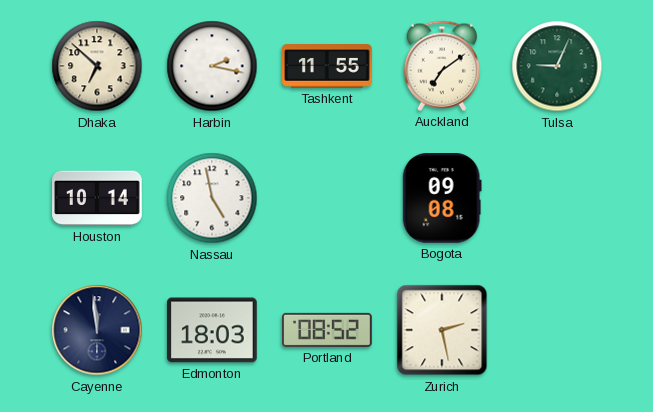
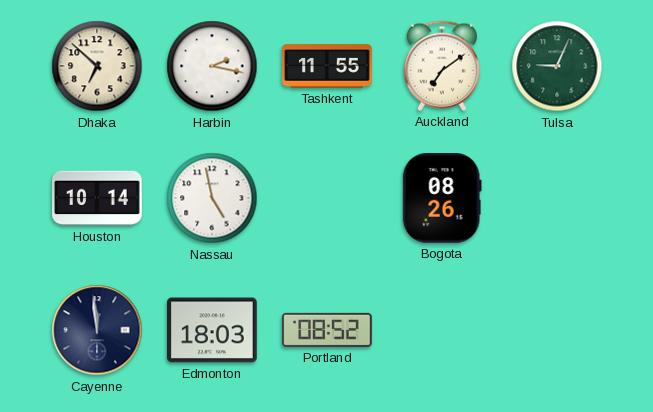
Bogota: 09:08 -> 08:26 (442, 199)
Zurich: 2:28 -> none (442, 330)
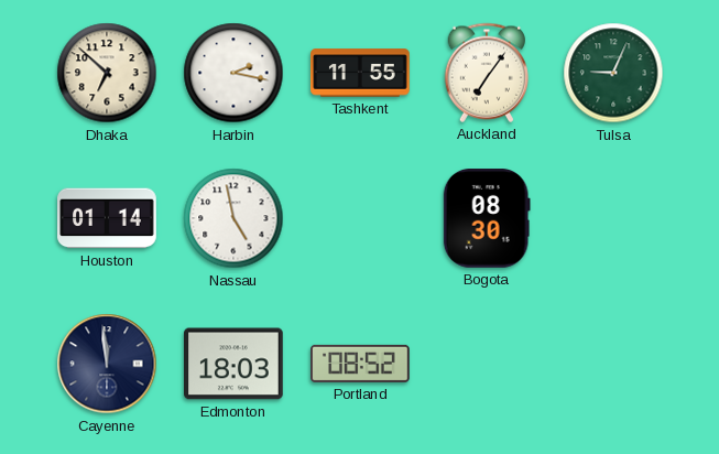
Auckland: 7:09 -> 7:06 (486, 73)
Houston: 10:14 -> 01:14 (107, 218)
Bogota: 08:26 -> 08:30 (487, 219)
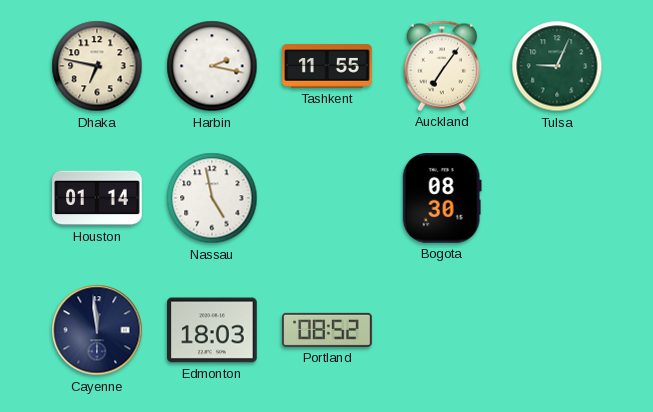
Dhaka: 6:52 -> 6:47 (97, 66)
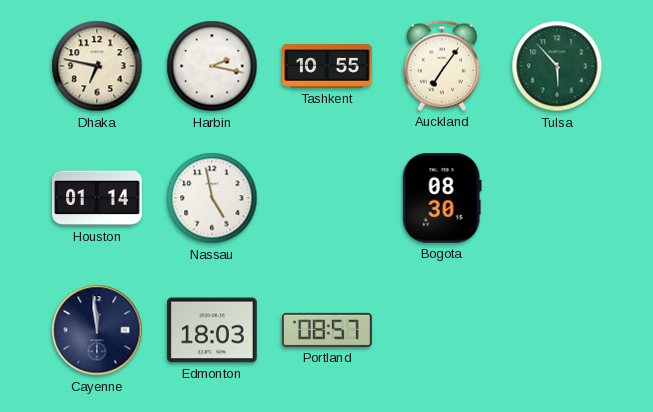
Tashkent: 11:55 -> 10:55 (327, 66)
Tulsa: 9:04 -> 5:53 (557, 66)
Portland: 08:52 -> 08:57 (327, 330)
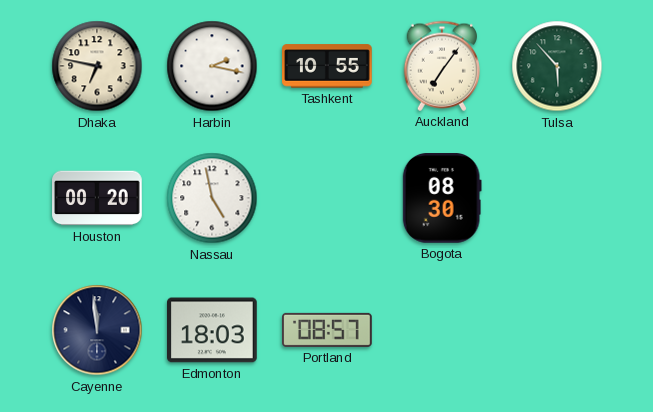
Houston: 01:14 -> 00:20 (97, 198)
